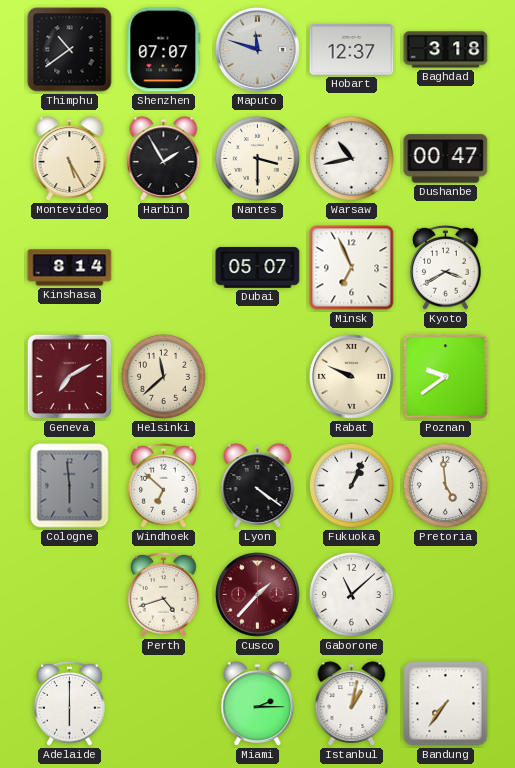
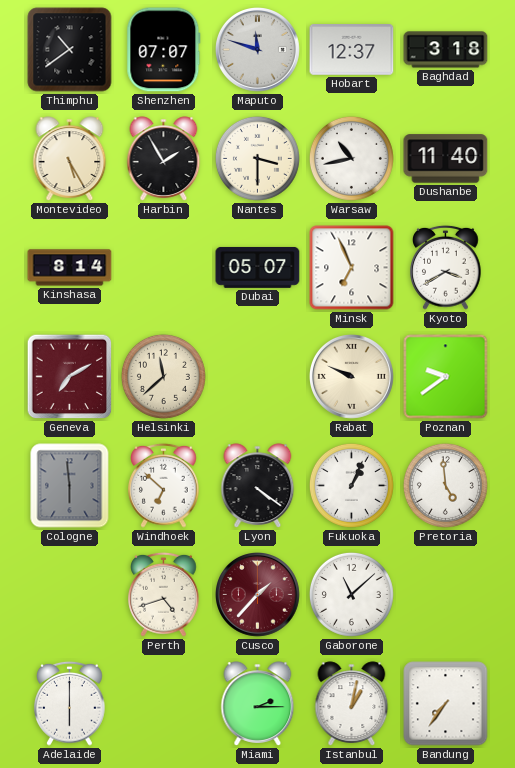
Dushanbe: 00:47 -> 11:40 (446, 159)
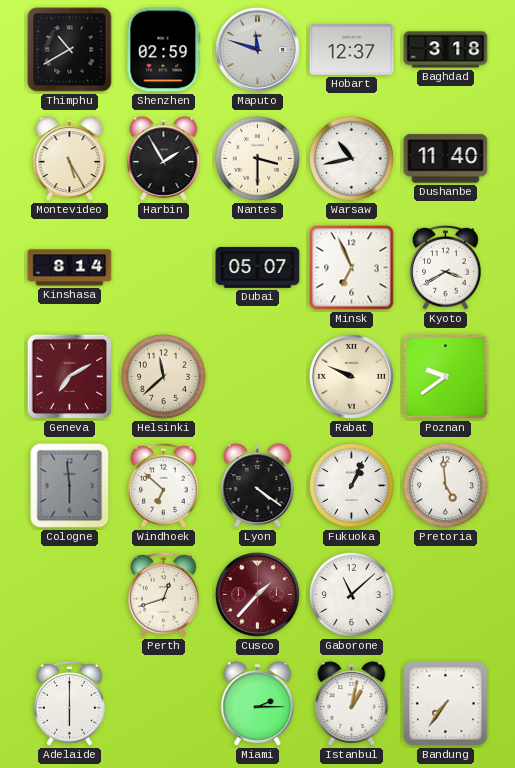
Thimphu: 10:39 -> 10:40 (70, 50)
Shenzhen: 07:07 -> 02:59 (164, 50)
Perth: 4:42 -> 12:42 (164, 594)
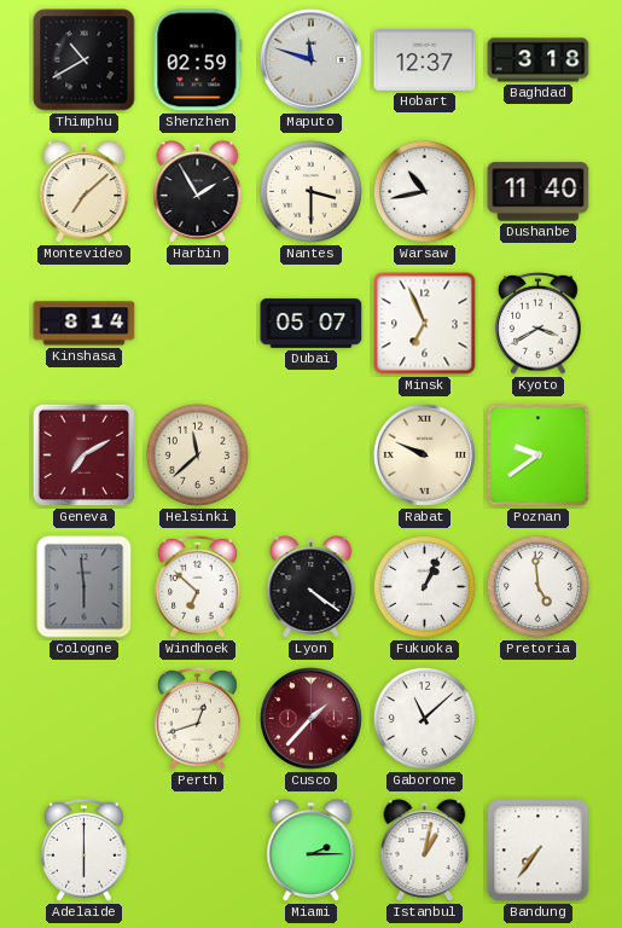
Montevideo: 5:25 -> 7:08 (85, 192)
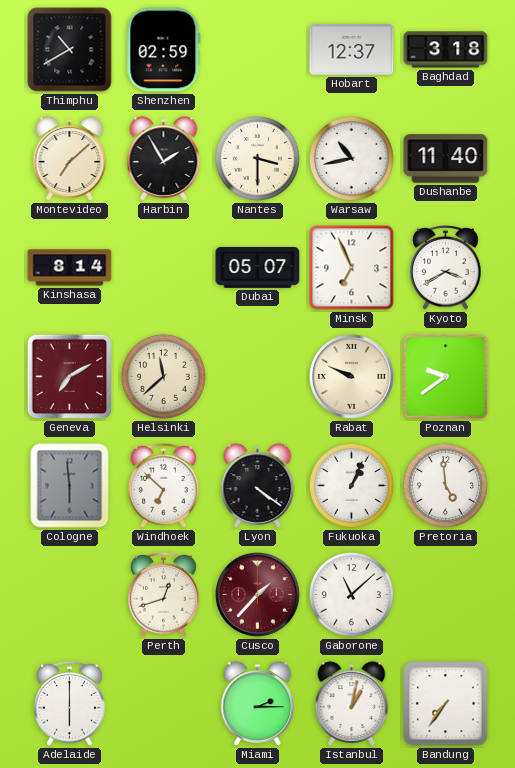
Maputo: 11:48 -> none (312, 60)
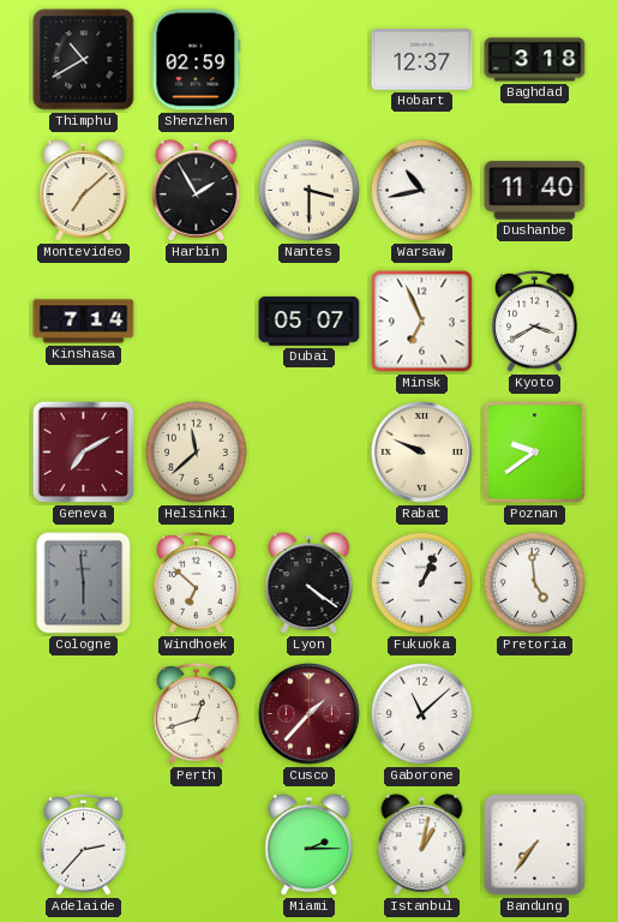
Kinshasa: 8:14 -> 7:14 (84, 322)
Adelaide: 6:00 -> 2:37 (84, 844)
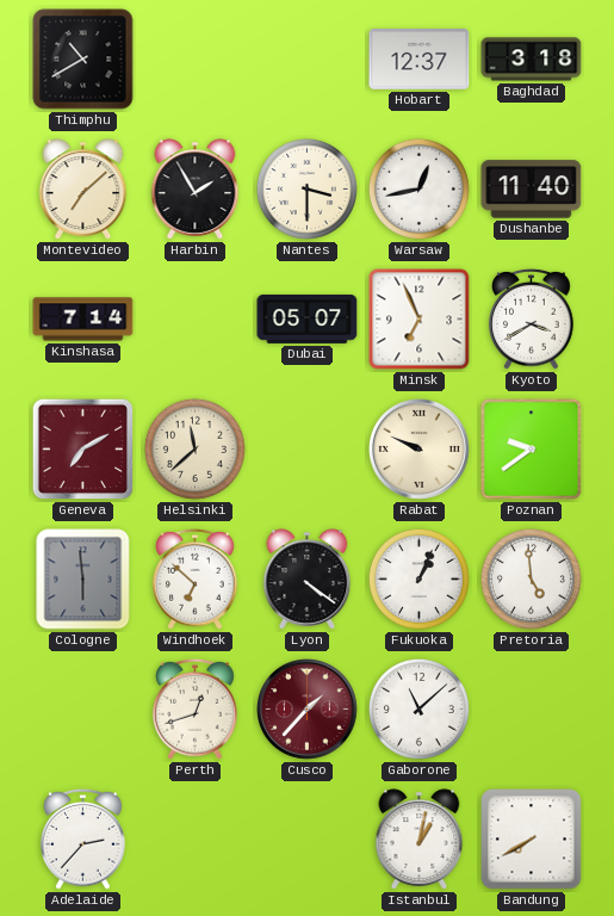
Shenzhen: 02:59 -> none (197, 60)
Warsaw: 10:43 -> 12:43 (418, 188)
Miami: 2:15 -> none (310, 845)
Bandung: 7:36 -> 7:40 (532, 840)
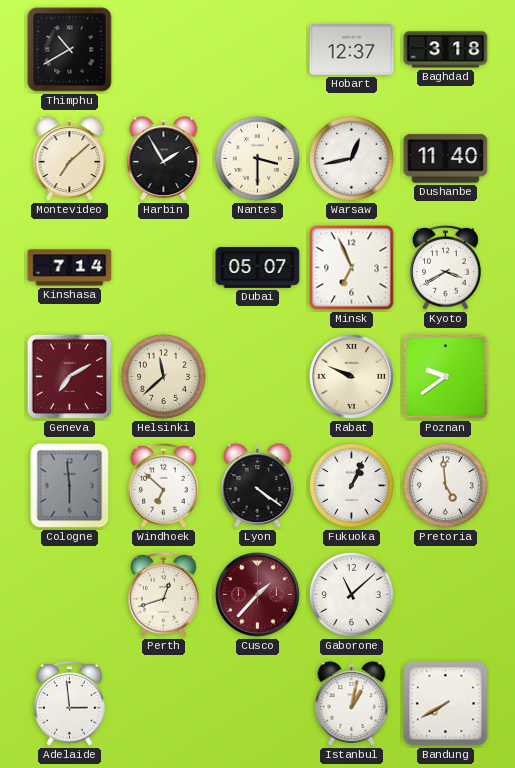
Adelaide: 2:37 -> 2:59 (70, 703)
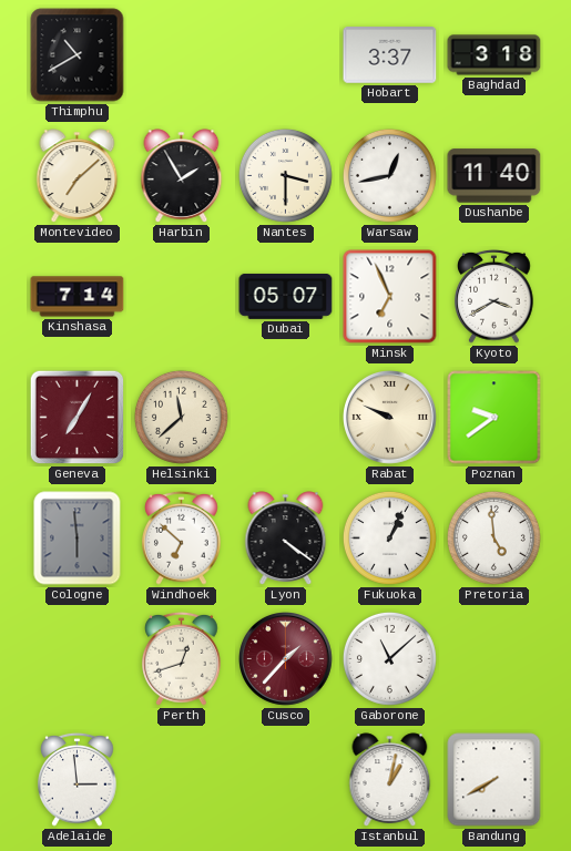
Hobart: 12:37 -> 3:37 (390, 55)
Geneva: 7:10 -> 7:05 (78, 418)
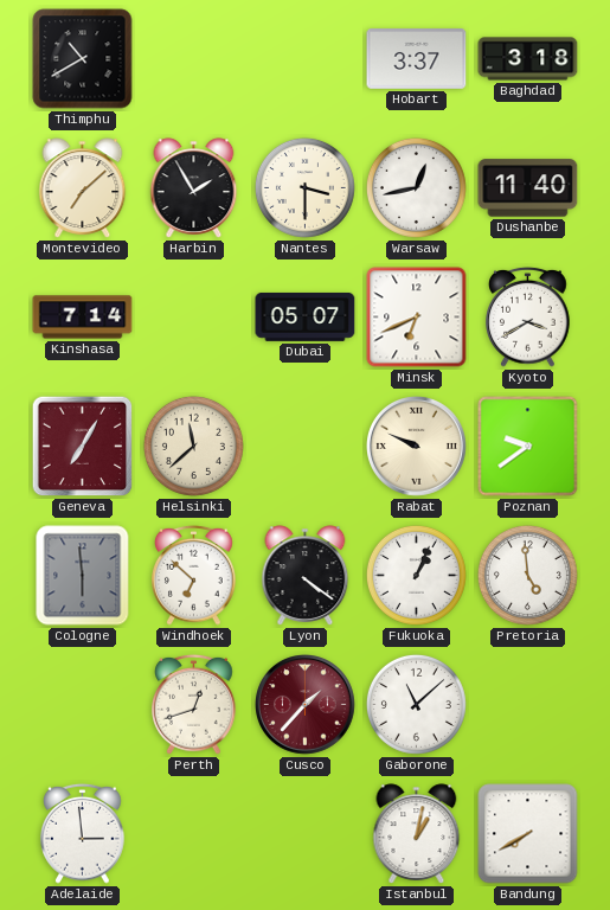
Minsk: 6:56 -> 6:41 (417, 318)
